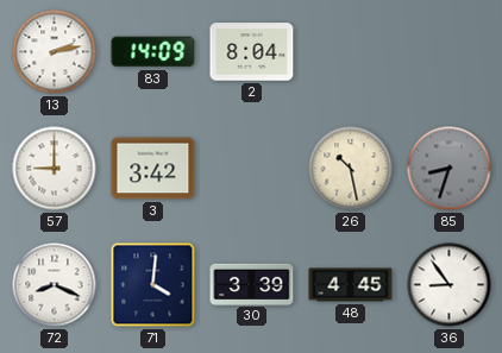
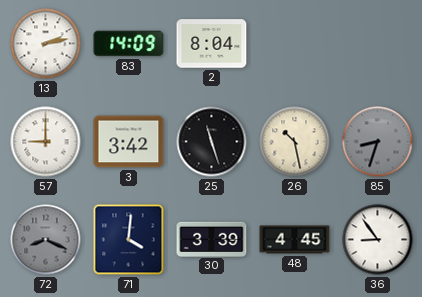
25: none -> 11:27 (212, 142)
72 dial: white -> grey (46, 240)
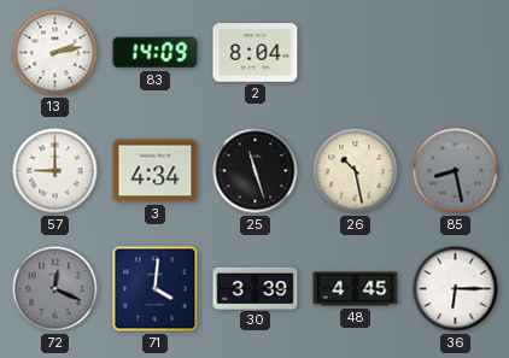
3: 3:42 -> 4:34 (156, 171)
85: 8:33 -> 8:28 (456, 171)
72: 8:19 -> 12:19 (55, 289)
36: 8:54 -> 6:15 (456, 289)
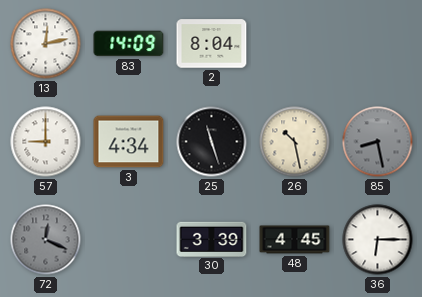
13: 2:13 -> 12:13 (46, 44)
71: 4:01 -> none (156, 289)
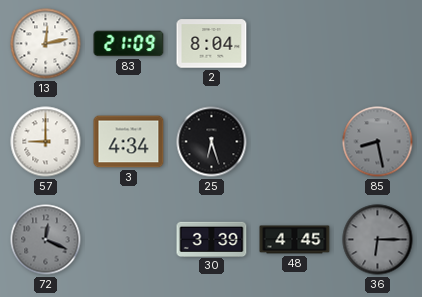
83: 14:09 -> 21:09 (129, 44)
25: 11:27 -> 6:27 (212, 142)
26: 10:28 -> none (295, 142)
36 dial: white -> grey (378, 240)
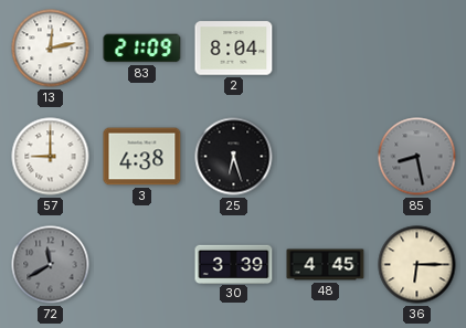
3: 4:34 -> 4:38 (142, 157)
72: 12:19 -> 11:40 (51, 265)
36 dial: grey -> cream (417, 265)
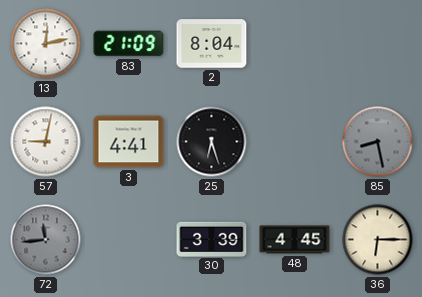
57: 9:00 -> 9:02 (46, 142)
3: 4:38 -> 4:41 (129, 142)
72: 11:40 -> 11:44 (46, 240)
